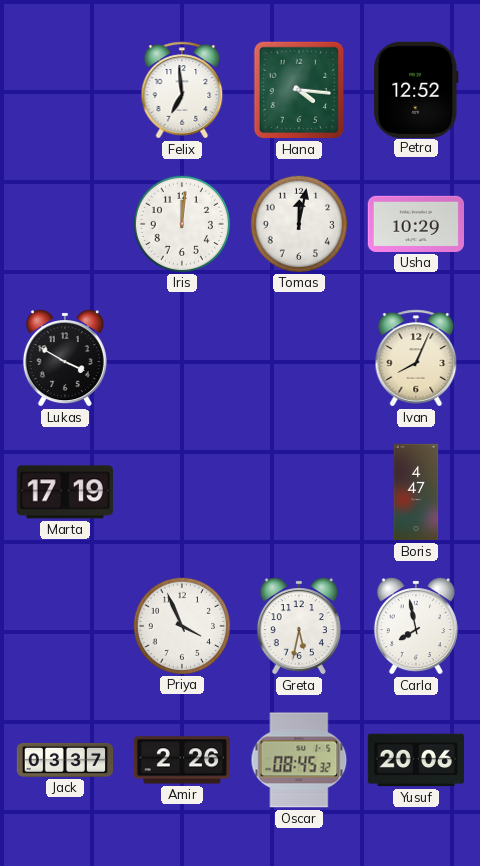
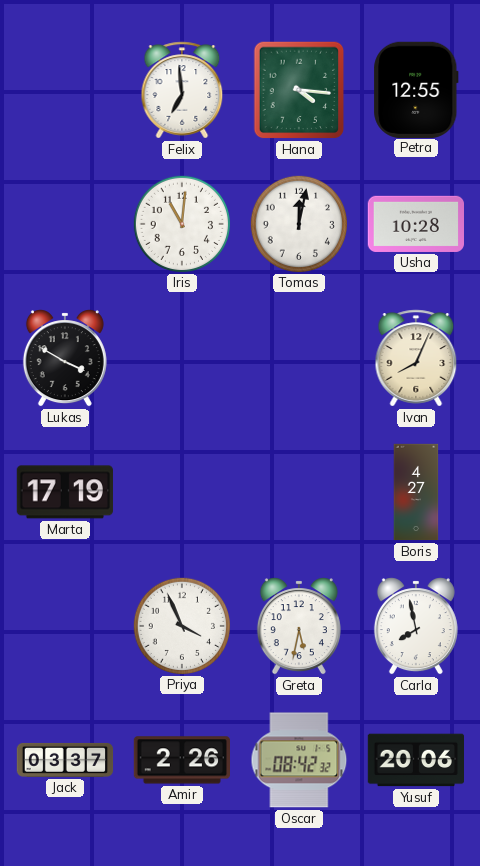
Petra: 12:52 -> 12:55 (416, 89)
Iris: 12:01 -> 11:01 (181, 223)
Usha: 10:29 -> 10:28 (415, 224)
Boris: 4:47 -> 4:27 (416, 492)
Oscar: 08:45 -> 08:42 (299, 760)
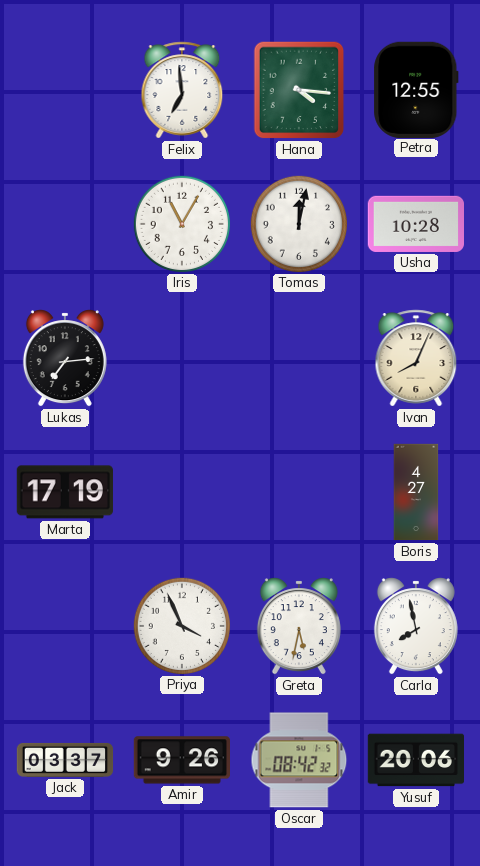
Iris: 11:01 -> 11:05 (181, 223)
Lukas: 3:50 -> 7:14 (65, 358)
Amir: 2:26 -> 9:26 (181, 760)
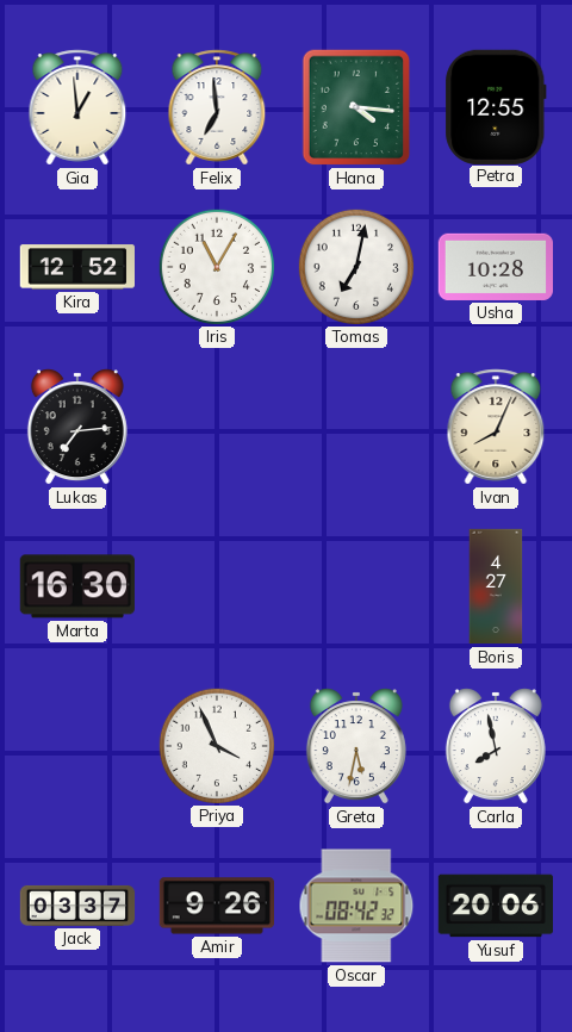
Gia: none -> 12:59 (77, 107)
Kira: none -> 12:52 (76, 267)
Tomas: 12:02 -> 7:02 (355, 266)
Marta: 17:19 -> 16:30 (77, 586)
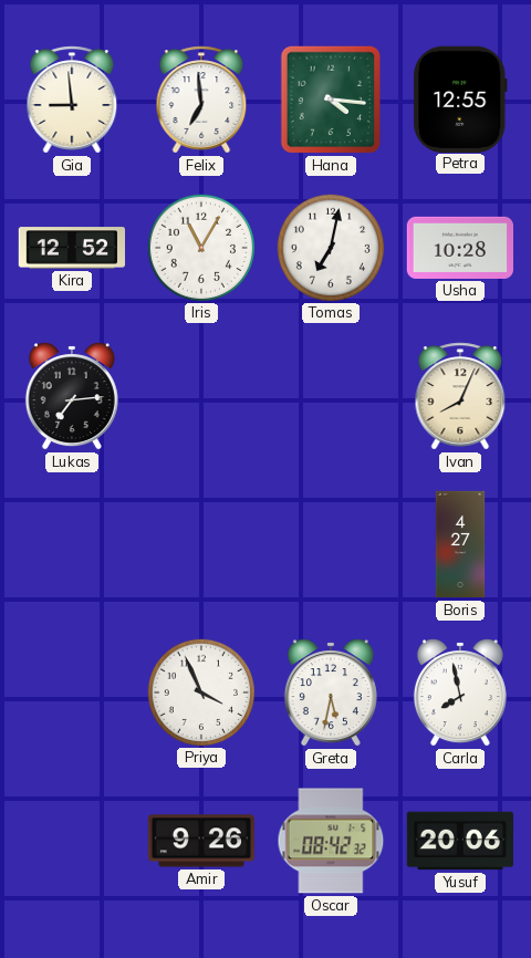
Gia: 12:59 -> 8:59 (72, 100)
Marta: 16:30 -> none (77, 586)
Jack: 03:37 -> none (77, 906)
